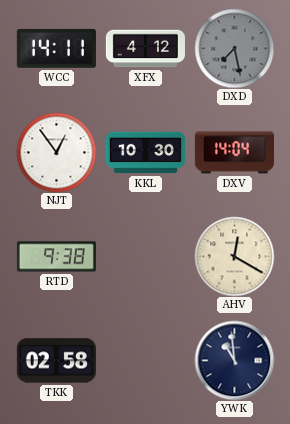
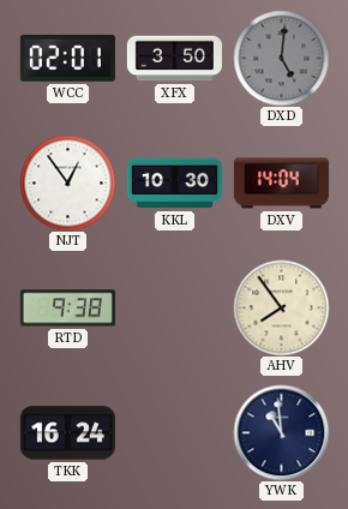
WCC: 14:11 -> 02:01 (67, 58)
XFX: 4:12 -> 3:50 (174, 59)
DXD: 7:28 -> 5:01 (281, 58)
AHV: 12:20 -> 7:54 (281, 307)
TKK: 02:58 -> 16:24 (67, 433)
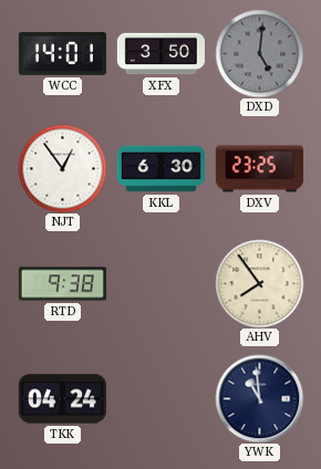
WCC: 02:01 -> 14:01 (62, 53)
KKL: 10:30 -> 6:30 (161, 169)
DXV: 14:04 -> 23:25 (259, 169)
TKK: 16:24 -> 04:24 (62, 399)
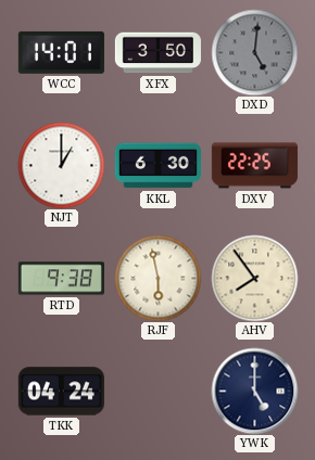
NJT: 12:54 -> 1:00 (61, 165)
DXV: 23:25 -> 22:25 (254, 166)
RJF: none -> 5:58 (157, 278)
YWK: 10:59 -> 5:00 (254, 391)
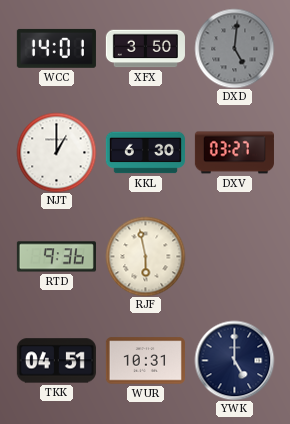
DXV: 22:25 -> 03:27 (234, 153)
RTD: 9:38 -> 9:36 (56, 257)
AHV: 7:54 -> none (254, 278)
TKK: 04:24 -> 04:51 (56, 361)
WUR: none -> 10:31 (145, 361)
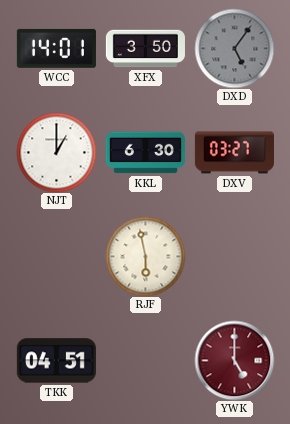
DXD: 5:01 -> 5:06 (234, 48)
RTD: 9:36 -> none (56, 257)
WUR: 10:31 -> none (145, 361)
YWK dial: navy -> burgundy (234, 360)
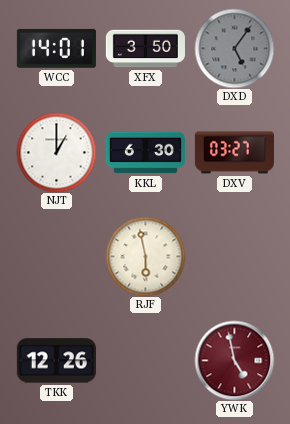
TKK: 04:51 -> 12:26 (56, 361)
YWK: 5:00 -> 4:58 (234, 360)
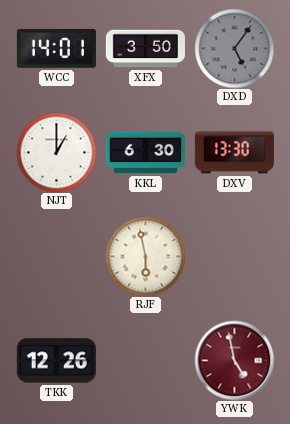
DXV: 03:27 -> 13:30 (234, 153)
